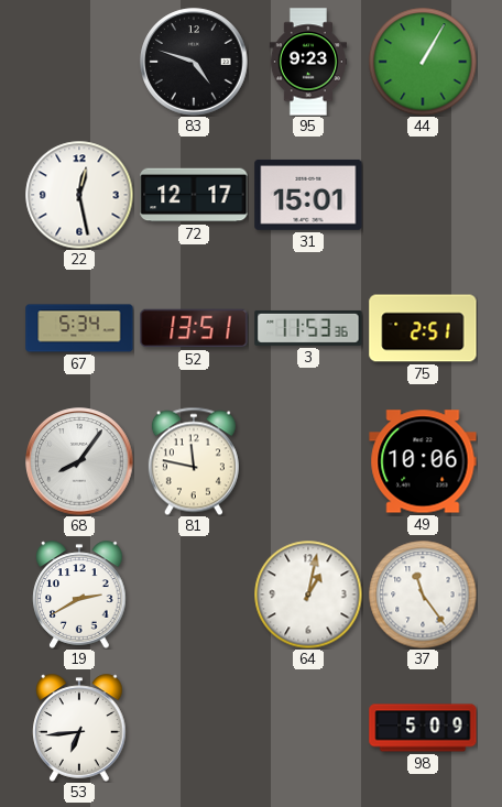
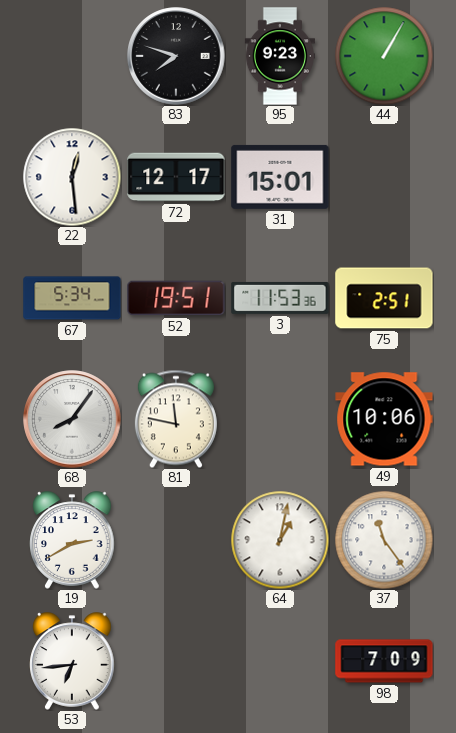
83: 4:48 -> 7:48 (176, 56)
22: 12:28 -> 12:29 (72, 177)
52: 13:51 -> 19:51 (176, 298)
98: 5:09 -> 7:09 (384, 661)
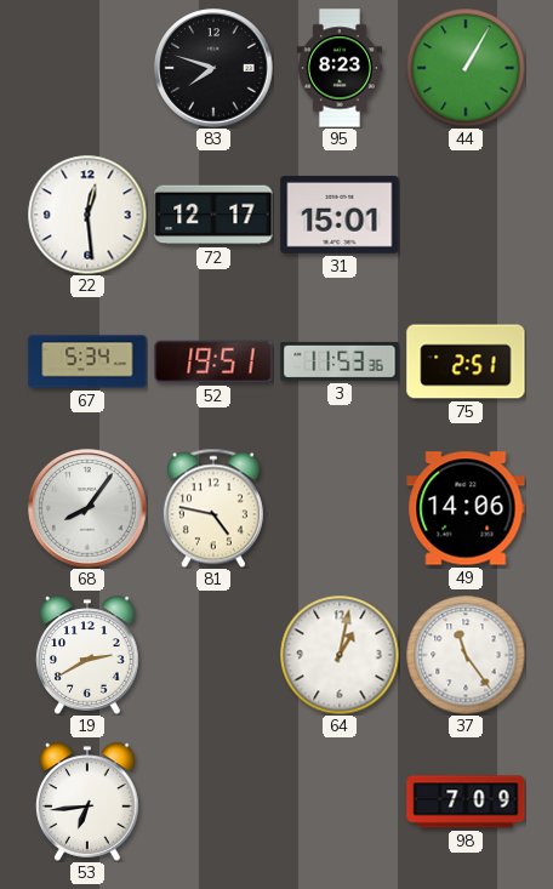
95: 9:23 -> 8:23 (338, 68)
81: 11:47 -> 4:47 (213, 508)
49: 10:06 -> 14:06 (466, 508)
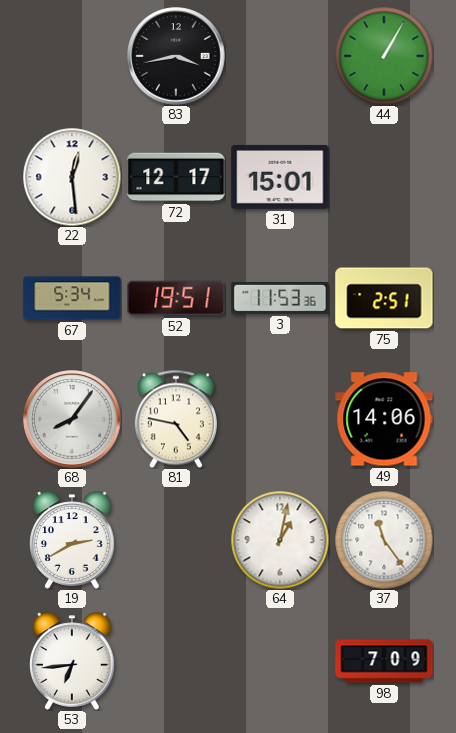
83: 7:48 -> 3:43 (176, 56)
95: 8:23 -> none (338, 68)
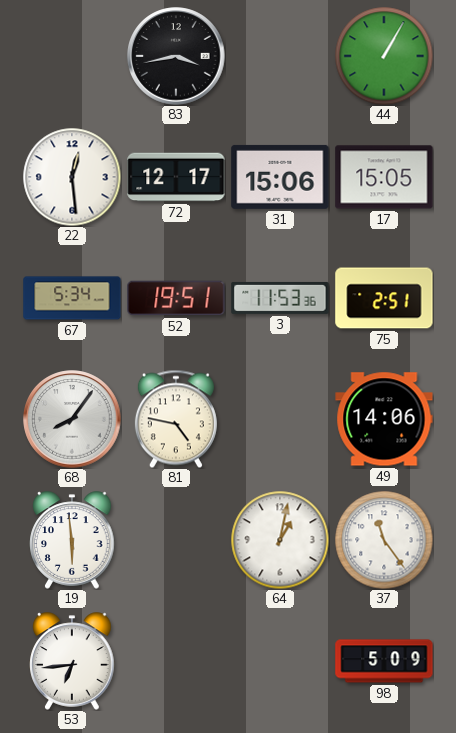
31: 15:01 -> 15:06 (280, 177)
17: none -> 15:05 (384, 177)
19: 2:40 -> 5:59 (72, 540)
98: 7:09 -> 5:09 (384, 661)
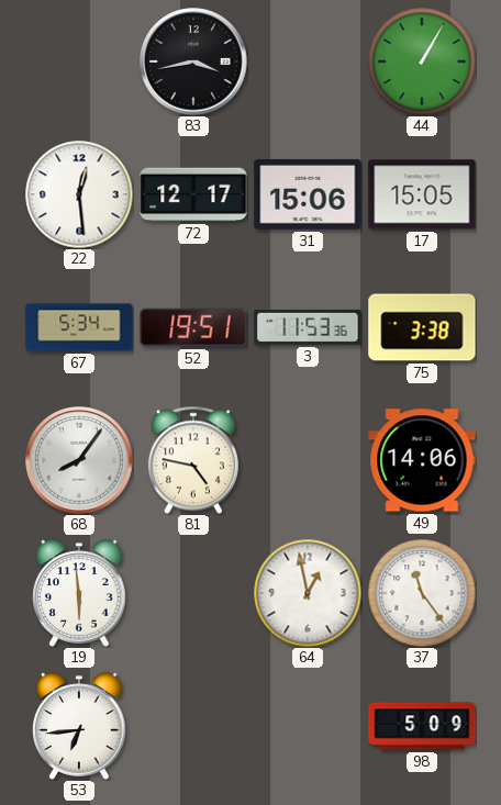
75: 2:51 -> 3:38 (422, 327)
64: 1:02 -> 12:58 (308, 593)
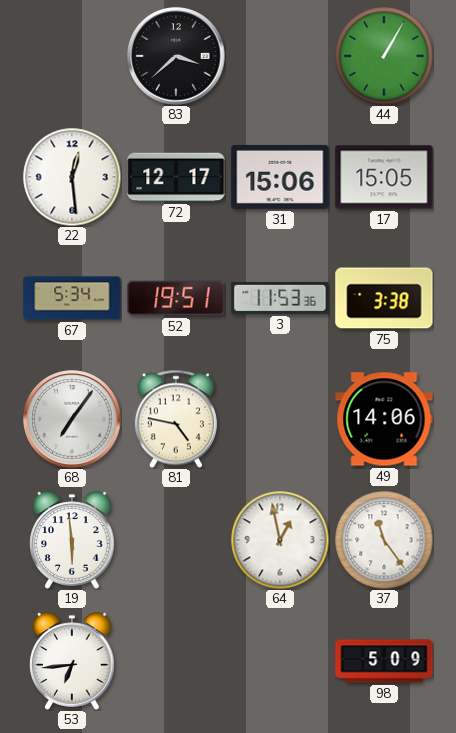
83: 3:43 -> 3:38 (176, 56)
68: 8:06 -> 7:06 (72, 419)
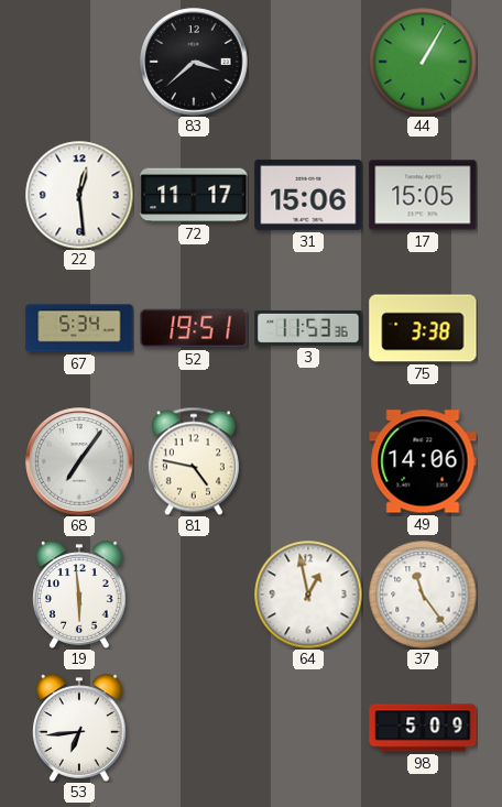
72: 12:17 -> 11:17 (194, 195)
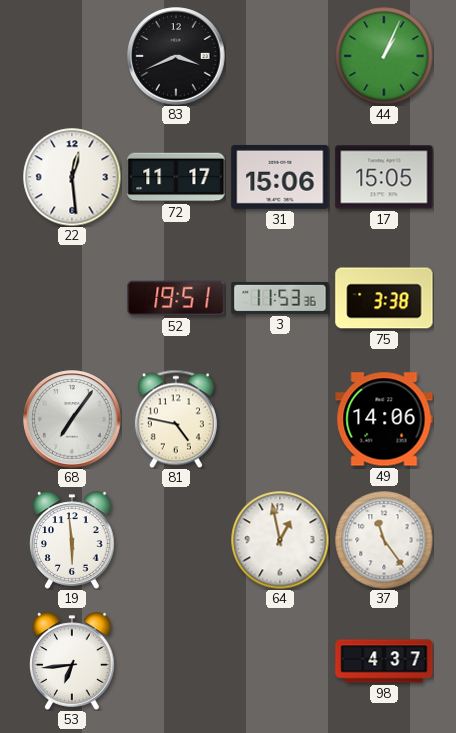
83: 3:38 -> 3:41 (176, 56)
44: 1:05 -> 1:04 (384, 56)
67: 5:34 -> none (79, 328)
98: 5:09 -> 4:37 (384, 661)
